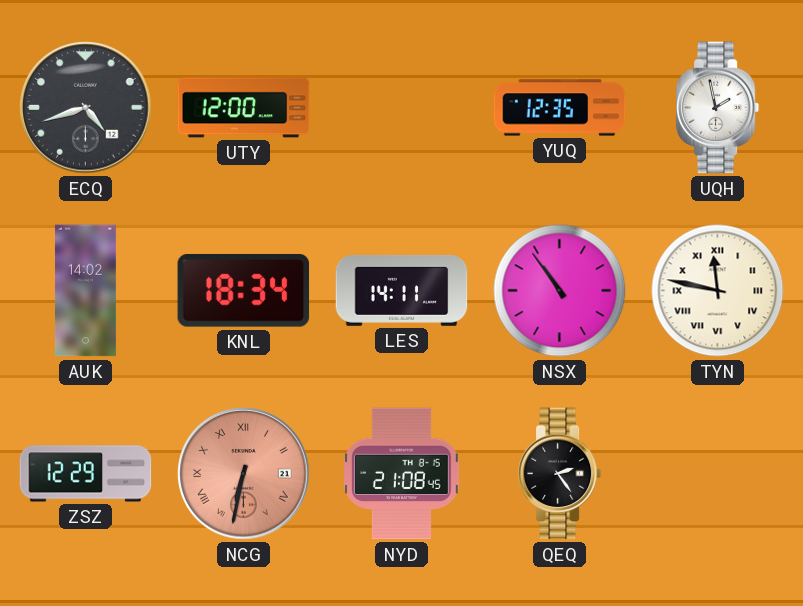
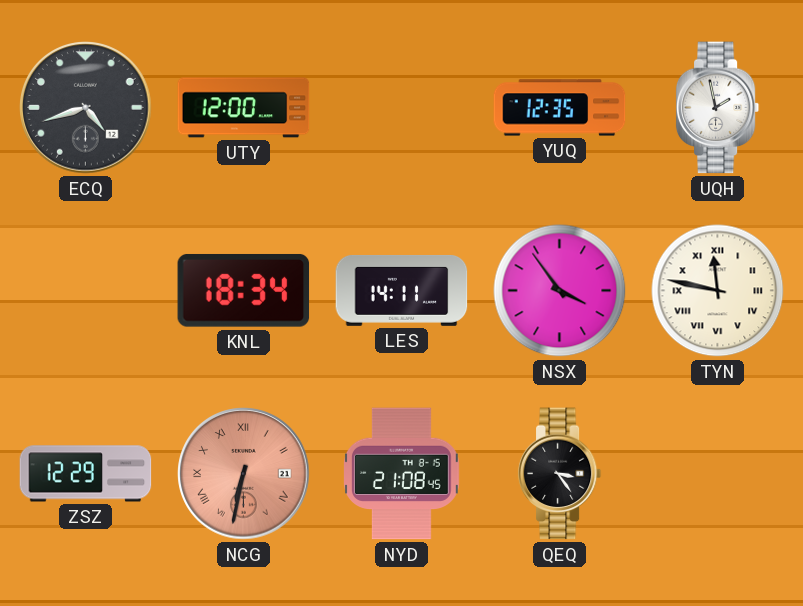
AUK: 14:02 -> none (85, 291)
NSX: 10:54 -> 3:54 (560, 291)
QEQ: 2:24 -> 3:24 (560, 474)
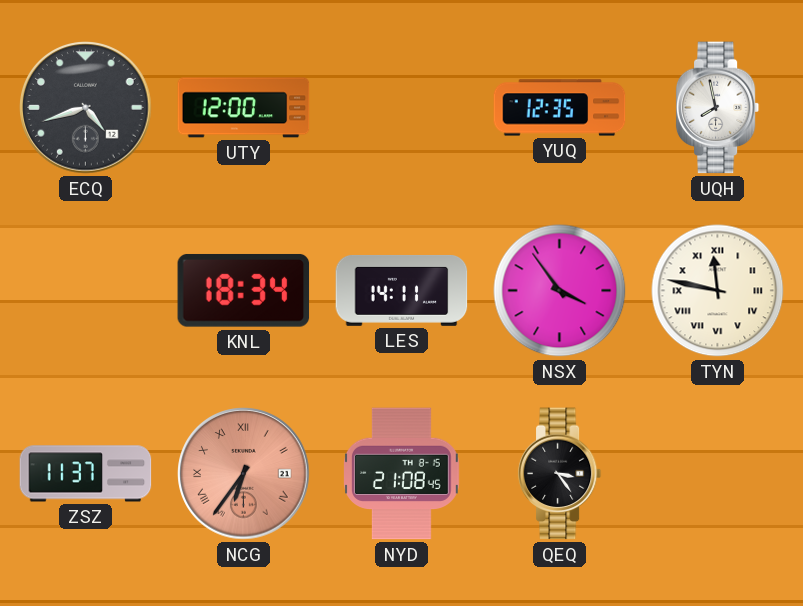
UQH: 1:58 -> 7:58 (718, 108)
ZSZ: 12:29 -> 11:37 (86, 474)
NCG: 6:32 -> 6:36 (244, 474)
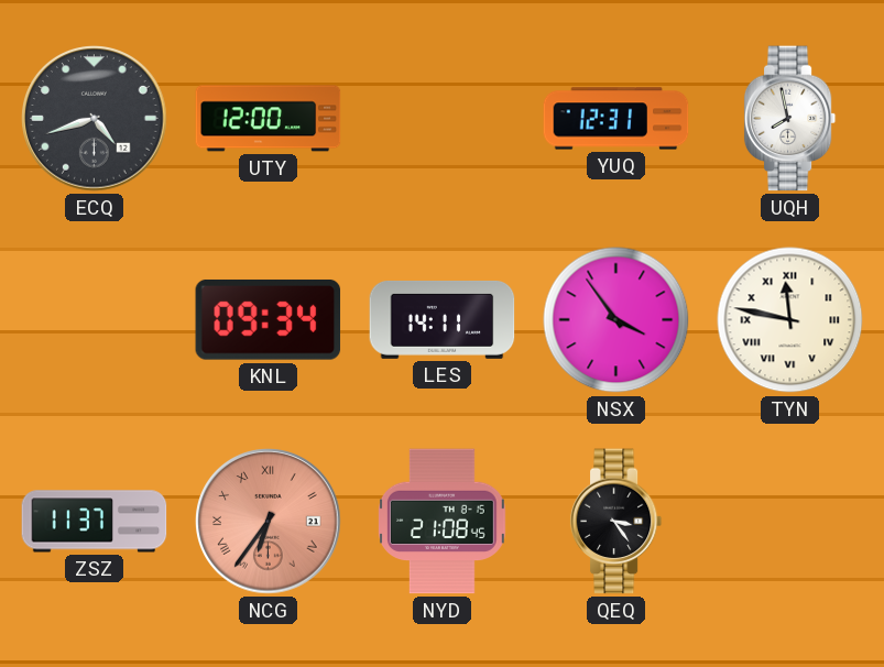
YUQ: 12:35 -> 12:31 (616, 119)
KNL: 18:34 -> 09:34 (269, 320)
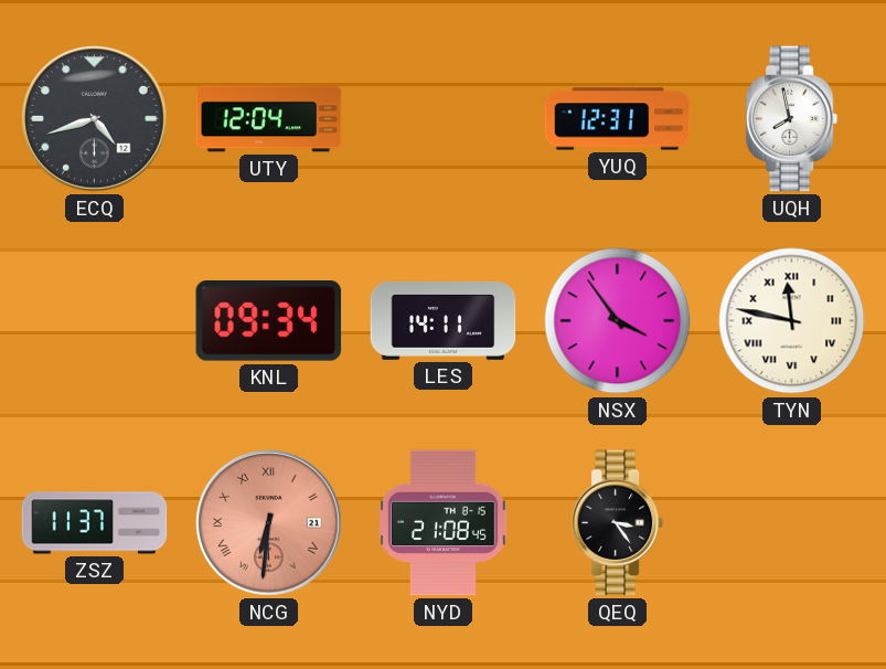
UTY: 12:00 -> 12:04 (269, 119)
NCG: 6:36 -> 6:31 (269, 523)
